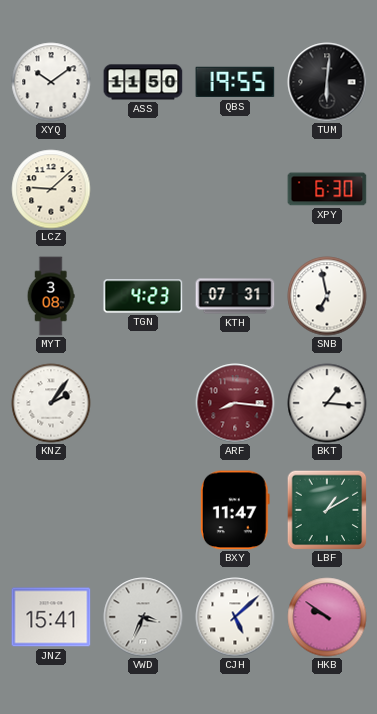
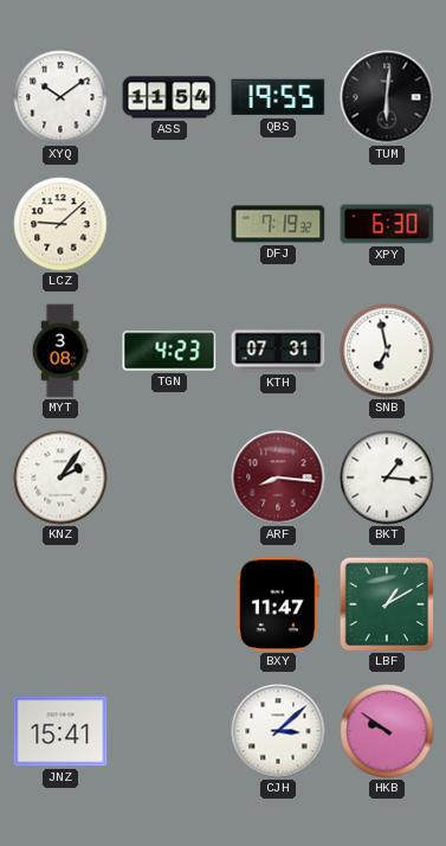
ASS: 11:50 -> 11:54 (169, 97)
DFJ: none -> 7:19 (278, 224)
VWD: 3:34 -> none (143, 617)
CJH: 5:08 -> 3:08 (278, 731)
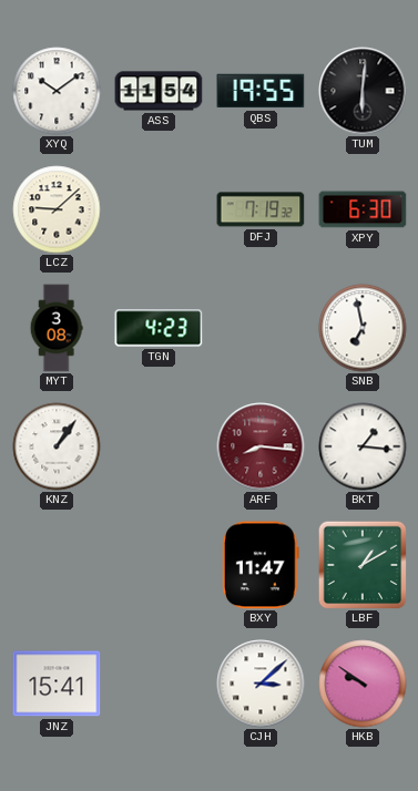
KTH: 07:31 -> none (278, 351)
KNZ: 2:06 -> 1:06 (57, 446)
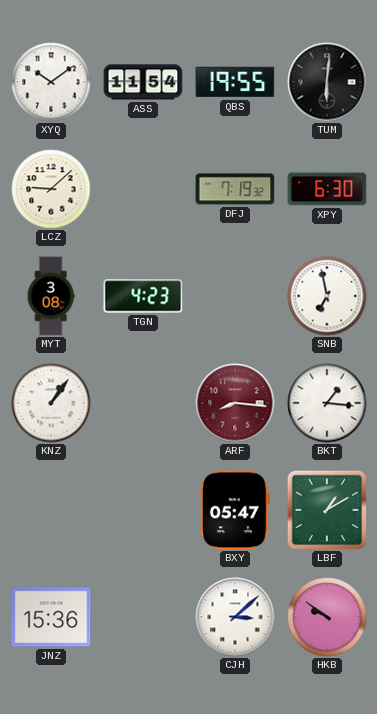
BXY: 11:47 -> 05:47 (235, 510)
JNZ: 15:41 -> 15:36 (51, 617)
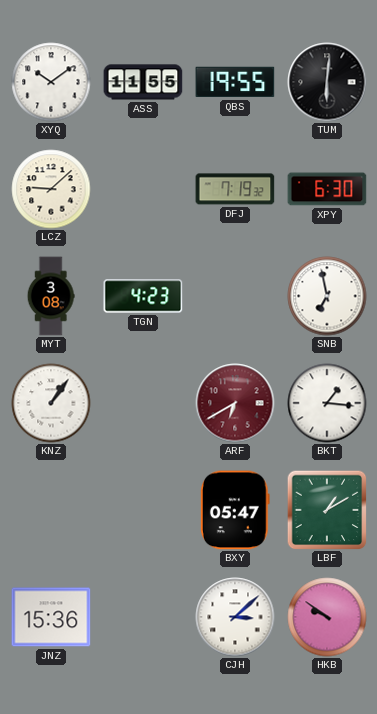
ASS: 11:54 -> 11:55 (143, 82)
ARF: 8:16 -> 6:40 (235, 403)
